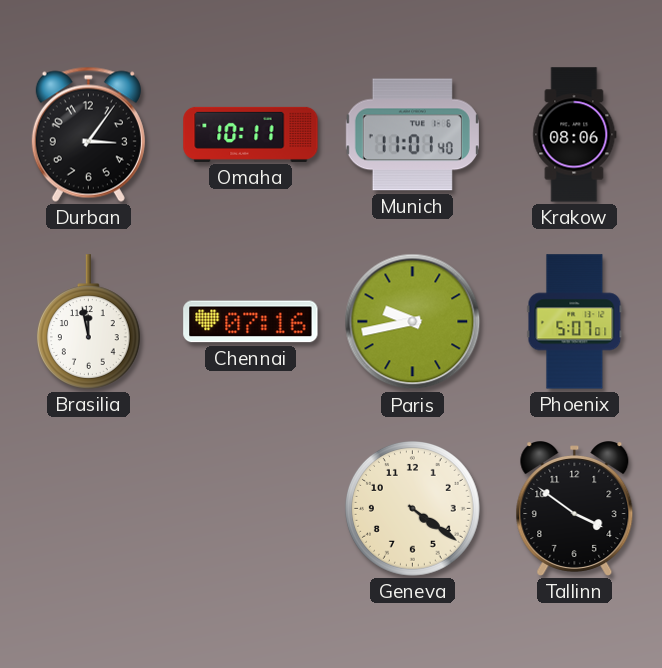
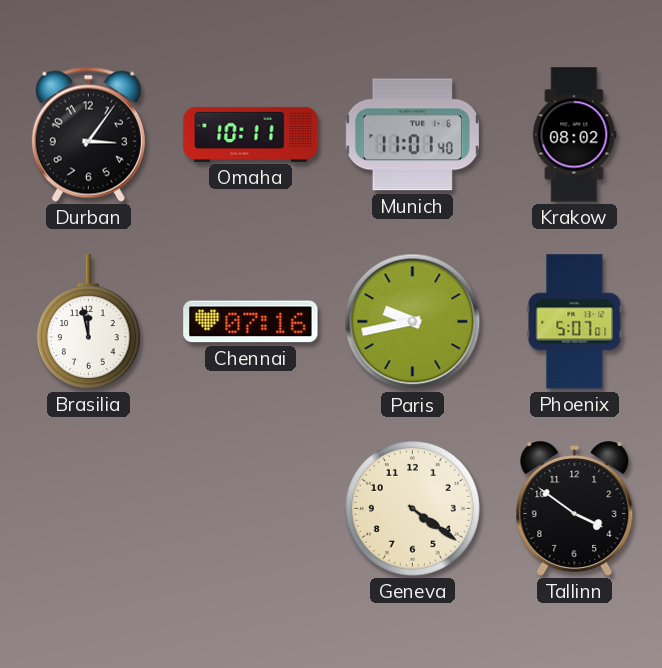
Krakow: 08:06 -> 08:02 (575, 135)
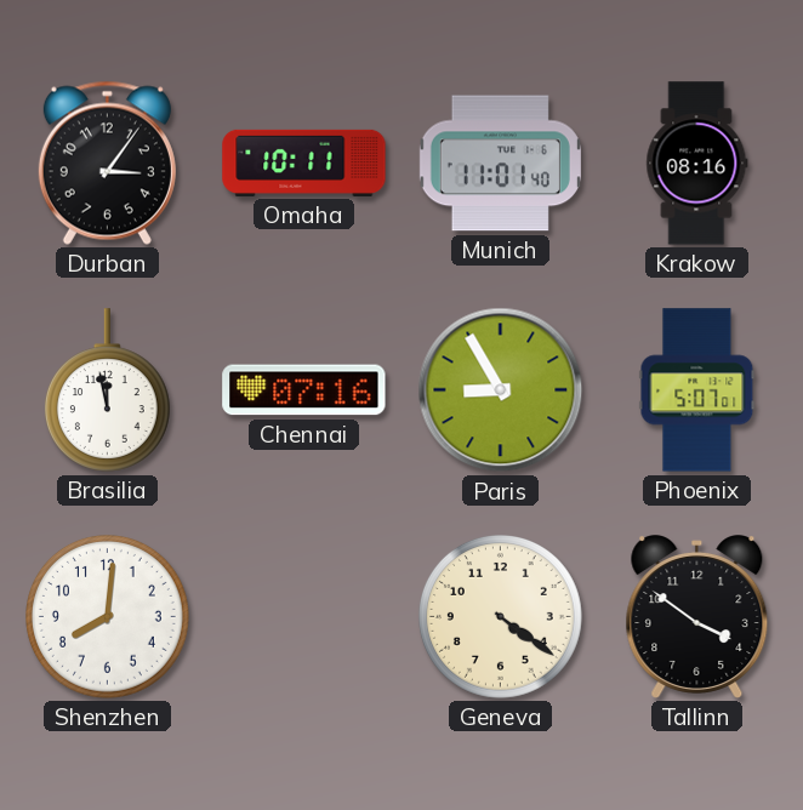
Krakow: 08:02 -> 08:16 (697, 164)
Paris: 9:43 -> 8:55 (501, 390)
Shenzhen: none -> 8:01 (108, 617)
